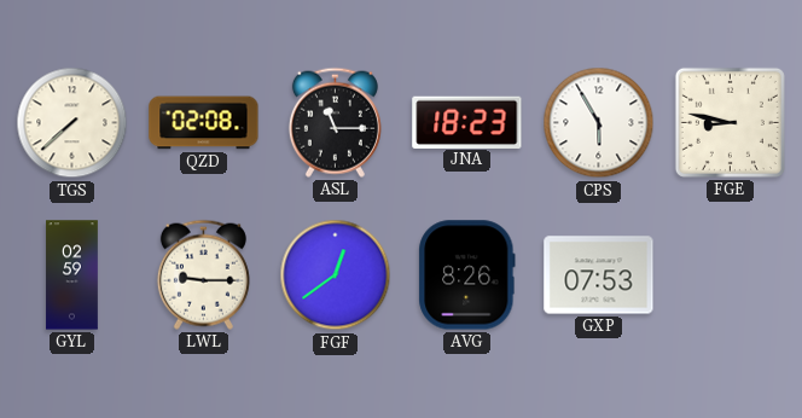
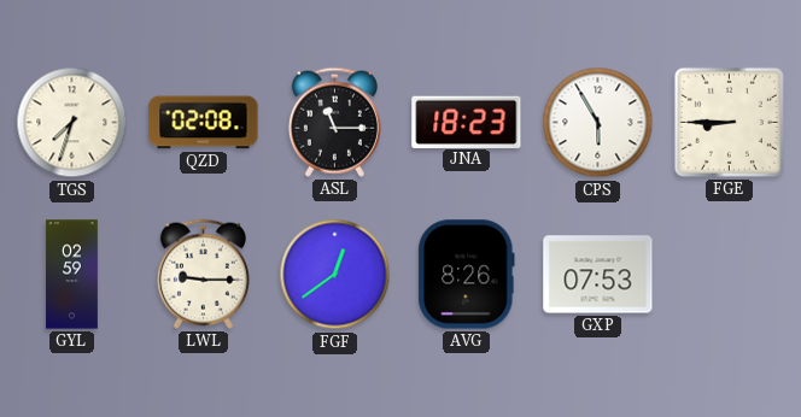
TGS: 7:38 -> 7:33 (72, 123)
FGE: 8:47 -> 8:45 (729, 122)
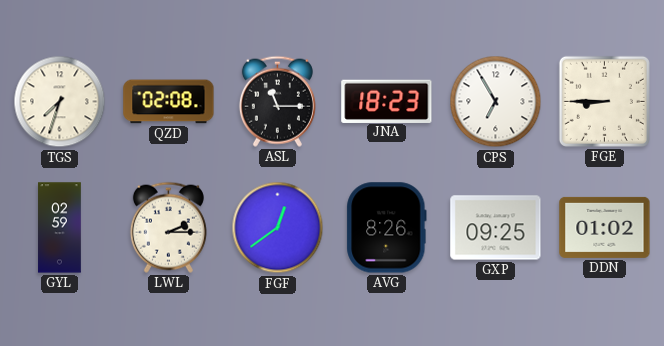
CPS: 5:55 -> 6:55 (496, 102)
LWL: 9:15 -> 2:15 (168, 227)
GXP: 07:53 -> 09:25 (496, 228)
DDN: none -> 01:02 (605, 227)
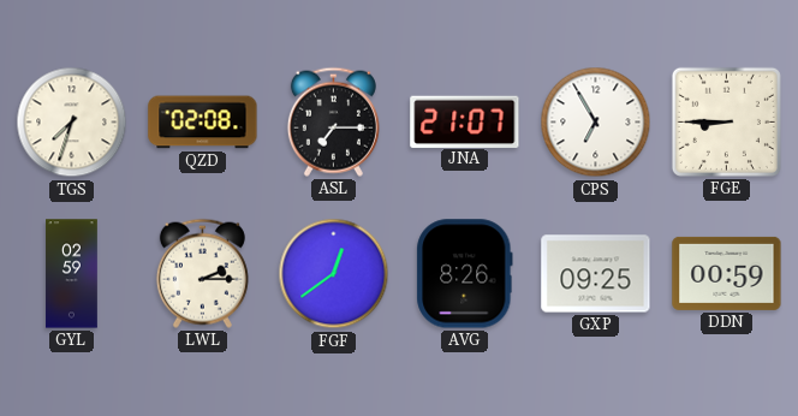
ASL: 11:15 -> 7:15 (333, 121)
JNA: 18:23 -> 21:07 (465, 121)
DDN: 01:02 -> 00:59 (727, 273)
